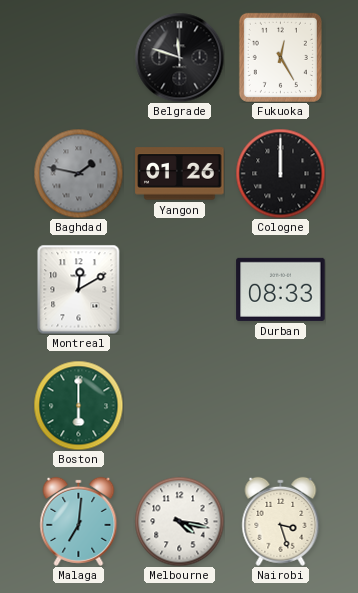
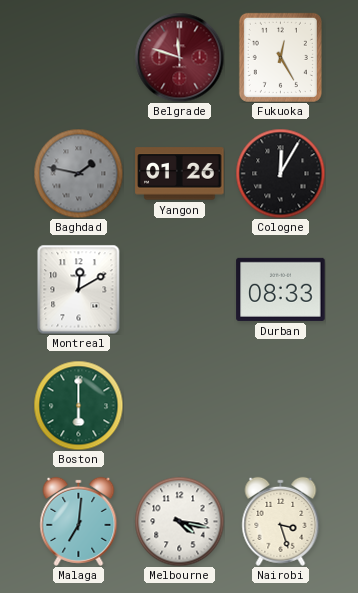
Belgrade dial: black -> burgundy (179, 57)
Cologne: 12:00 -> 12:05 (280, 173)
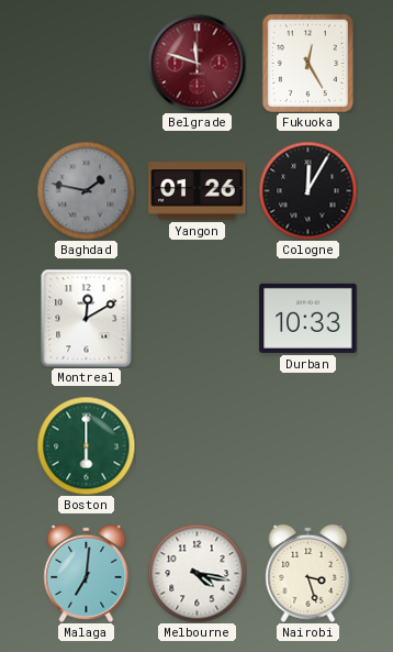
Durban: 08:33 -> 10:33 (308, 318)
